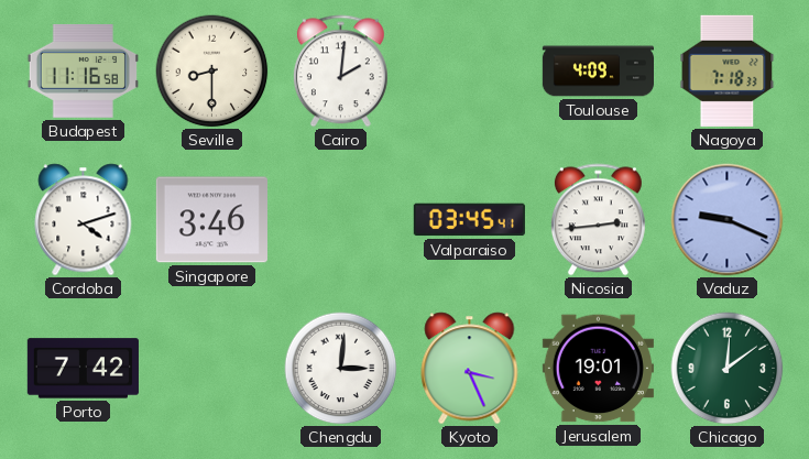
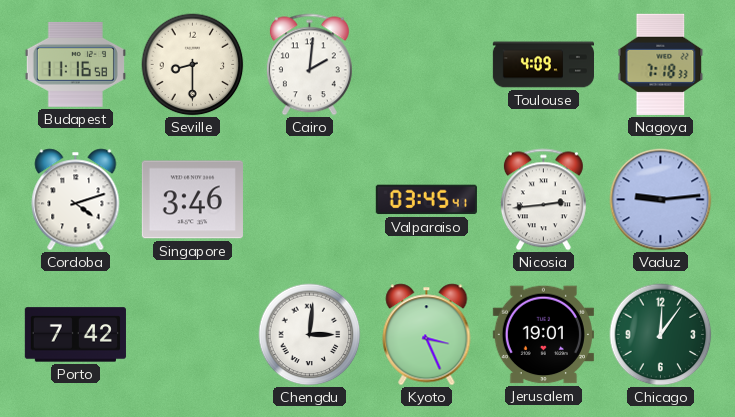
Vaduz: 9:19 -> 9:14 (661, 200)
Chicago: 12:09 -> 12:06 (661, 335)
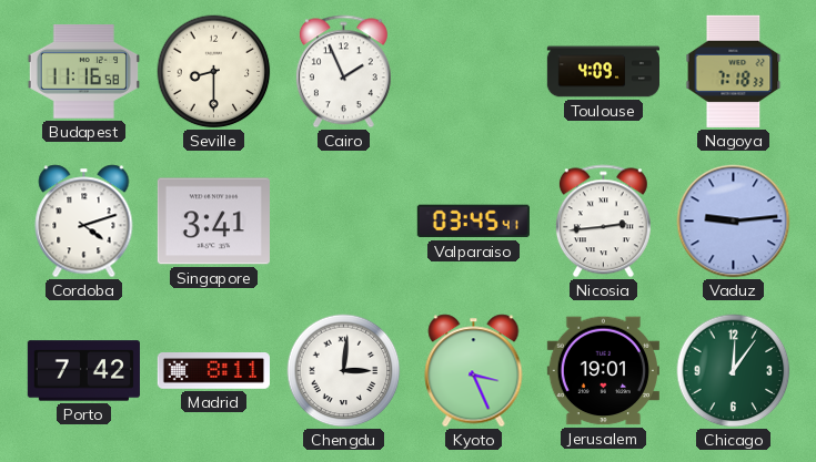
Cairo: 2:01 -> 1:56 (343, 72)
Singapore: 3:46 -> 3:41 (213, 222)
Madrid: none -> 8:11 (213, 371)
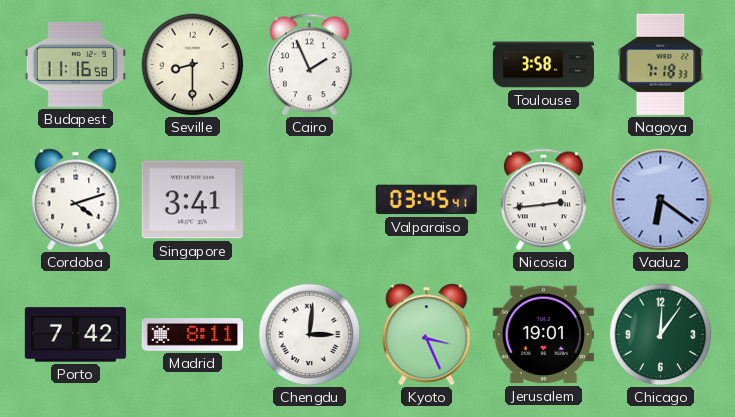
Toulouse: 4:09 -> 3:58 (543, 65)
Vaduz: 9:14 -> 6:21 (661, 200)
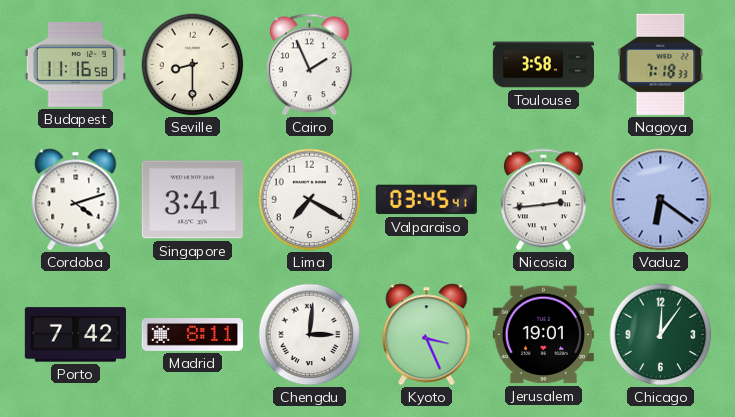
Lima: none -> 7:20 (310, 200)
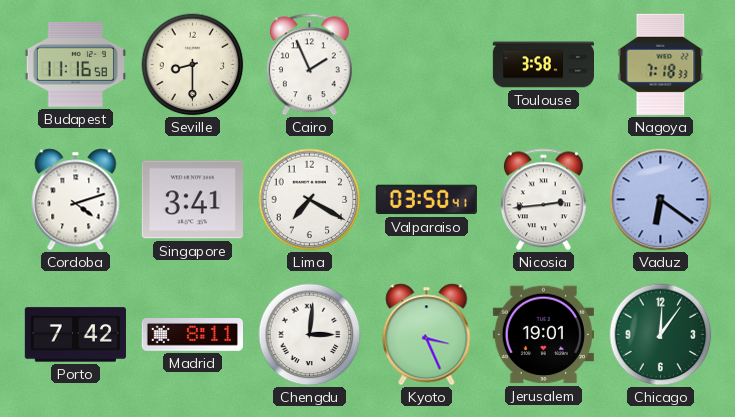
Valparaiso: 03:45 -> 03:50 (426, 200)
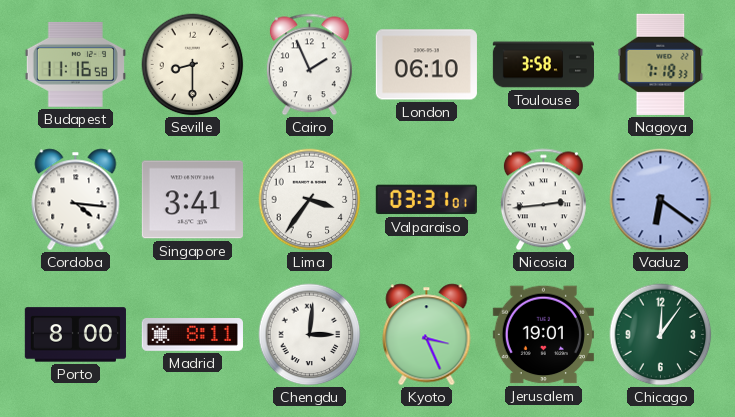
London: none -> 06:10 (426, 65)
Cordoba: 4:12 -> 4:16 (76, 200)
Lima: 7:20 -> 3:36 (310, 200)
Valparaiso: 03:50 -> 03:31 (426, 200)
Porto: 7:42 -> 8:00 (75, 335)
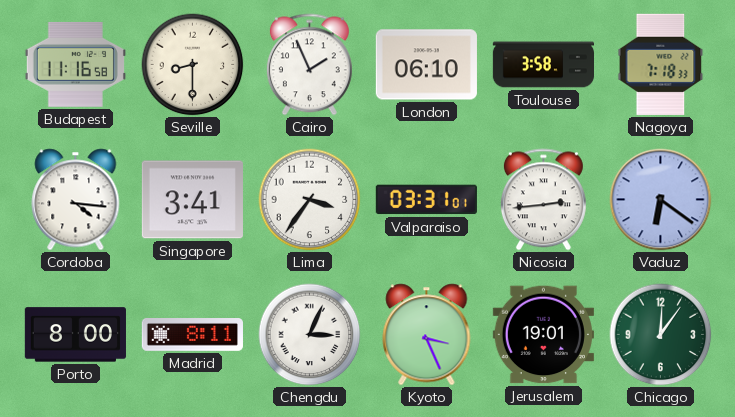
Chengdu: 3:01 -> 3:04 (310, 335)
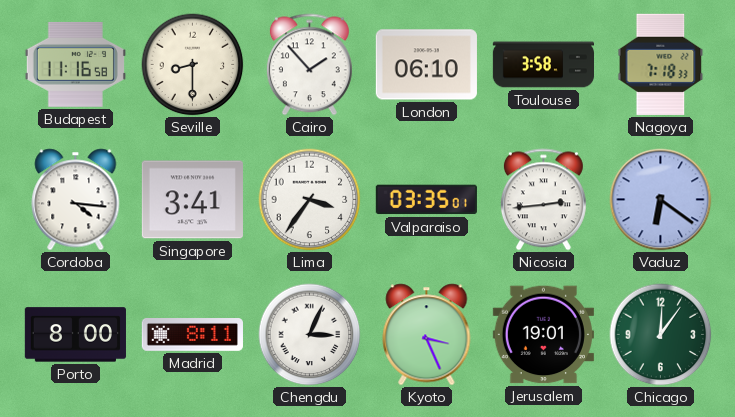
Cairo: 1:56 -> 1:53 (309, 65)
Valparaiso: 03:31 -> 03:35 (426, 200)
